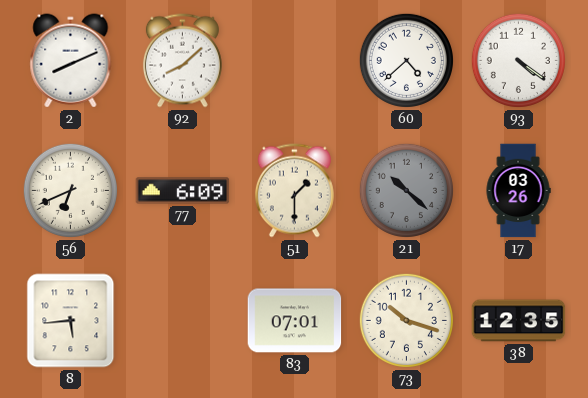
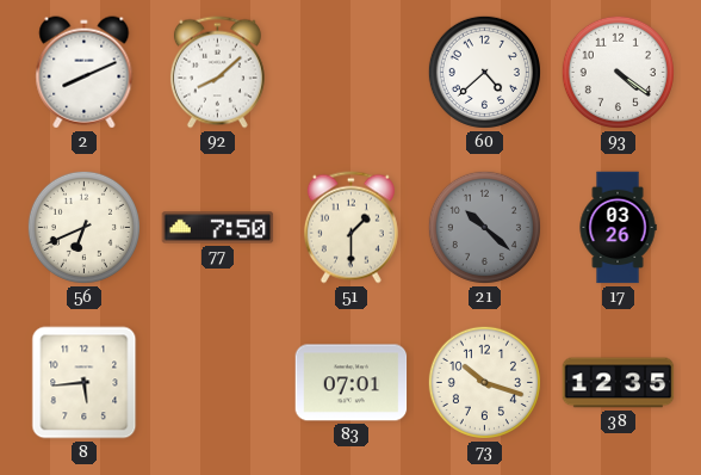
77: 6:09 -> 7:50 (218, 228)
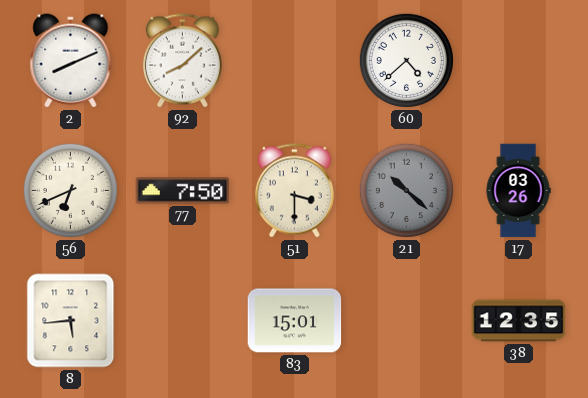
93: 4:21 -> none (618, 72)
51: 1:30 -> 3:30 (294, 191)
83: 07:01 -> 15:01 (295, 321)
73: 10:18 -> none (484, 382)
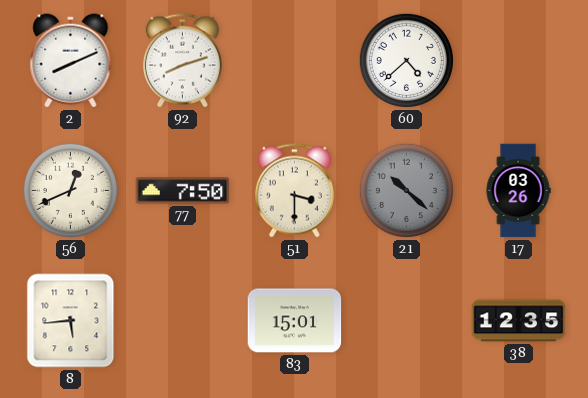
92: 8:08 -> 8:12 (182, 61)
56: 6:41 -> 12:41 (70, 190)
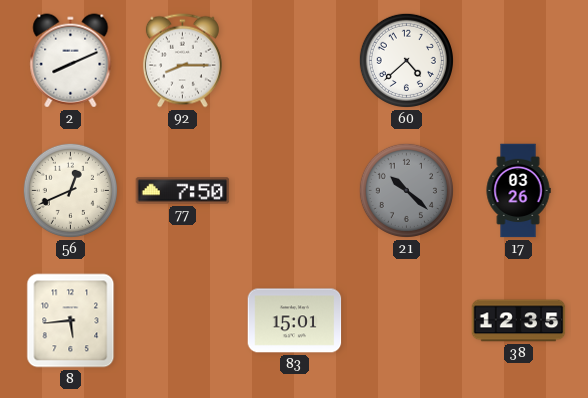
92: 8:12 -> 8:15 (182, 61)
51: 3:30 -> none (294, 191)
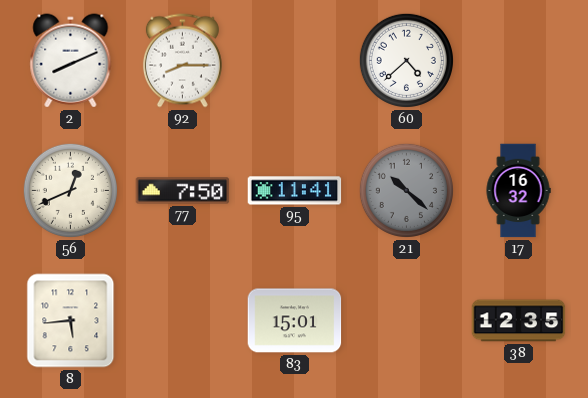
95: none -> 11:41 (295, 191)
17: 03:26 -> 16:32 (518, 191)
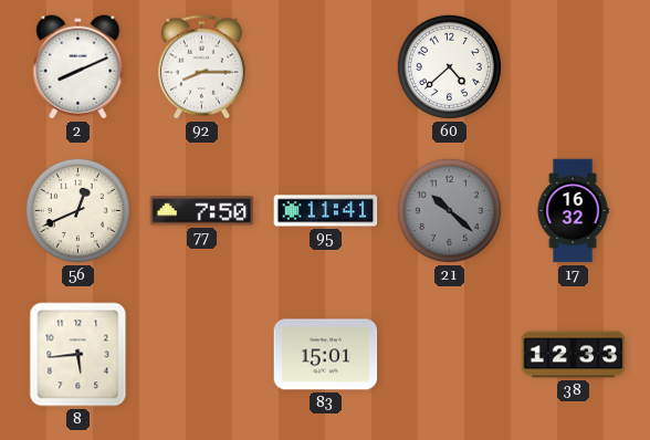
38: 12:35 -> 12:33 (574, 355)
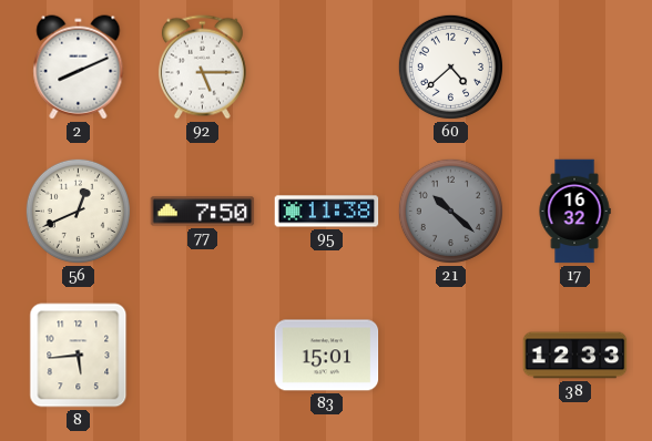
92: 8:15 -> 5:15 (202, 68)
95: 11:41 -> 11:38 (327, 212)
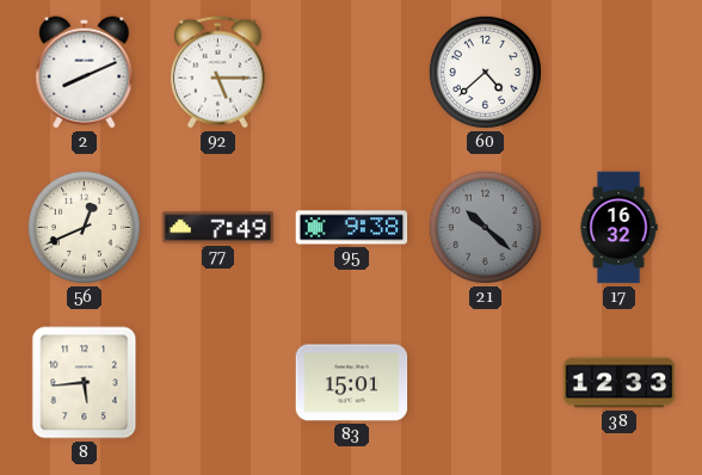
77: 7:50 -> 7:49 (218, 228)
95: 11:38 -> 9:38 (352, 228)
